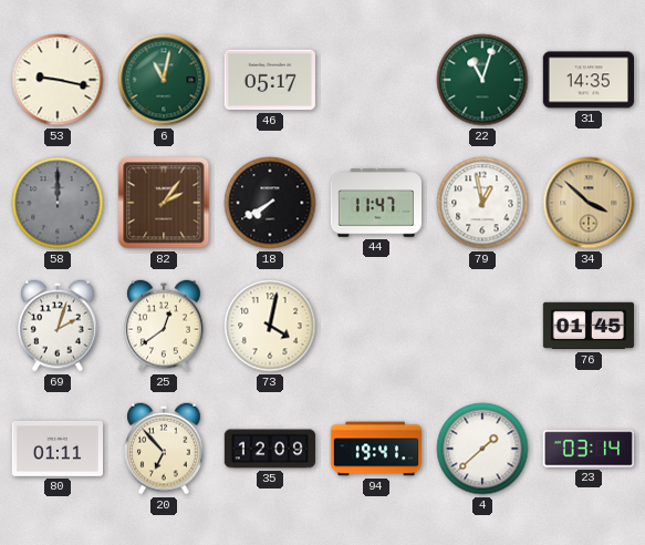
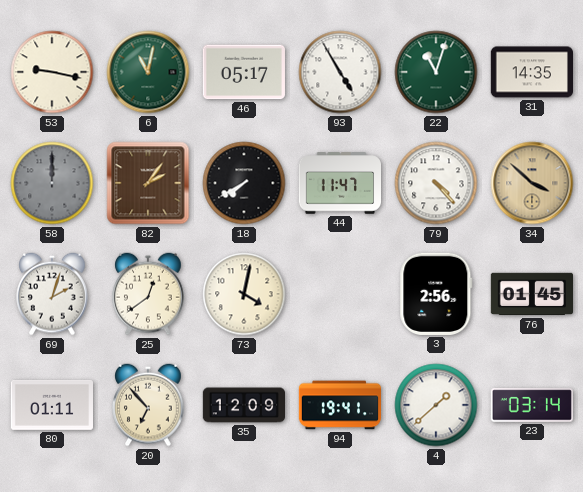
93: none -> 4:55 (340, 72)
79: 12:58 -> 4:23 (436, 183)
3: none -> 2:56 (436, 294)
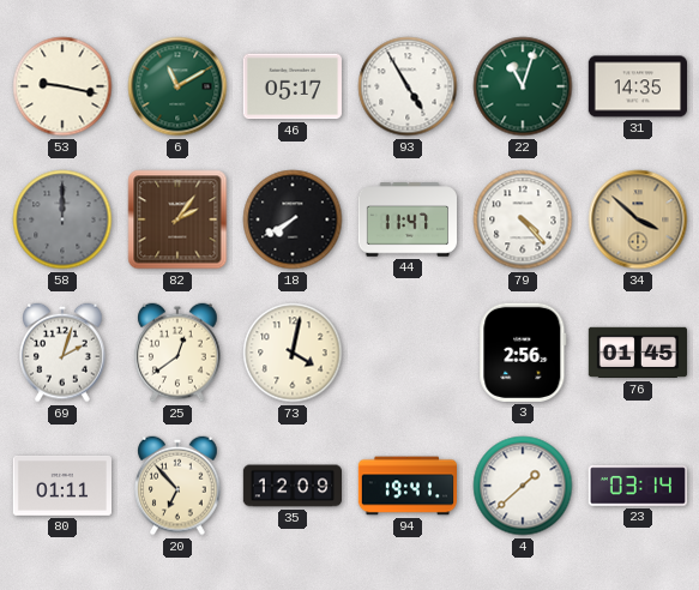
6: 11:02 -> 11:10 (177, 86)
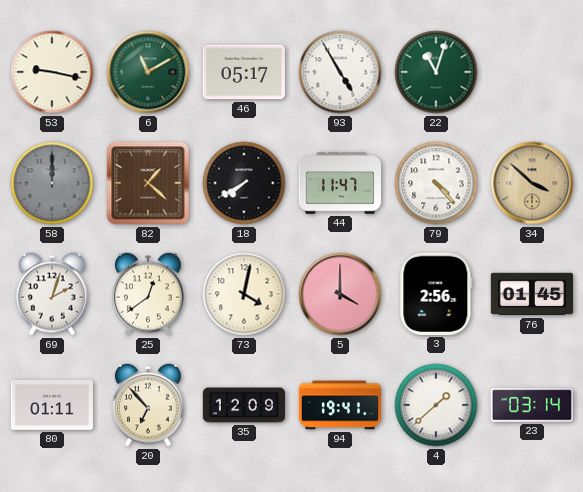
31: 14:35 -> none (637, 86)
82: 2:06 -> 1:22 (148, 183)
5: none -> 4:00 (340, 294)
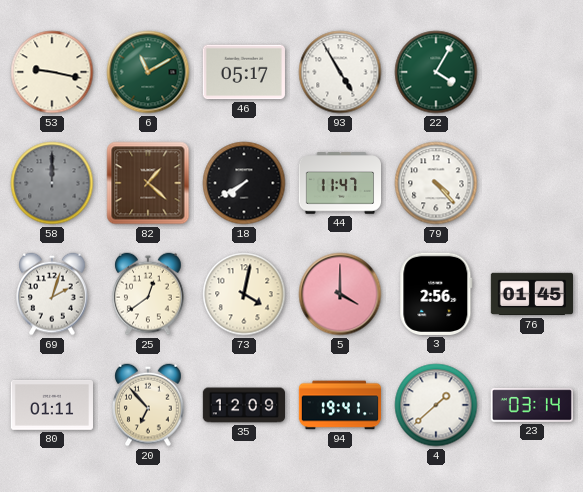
22: 11:03 -> 4:05 (436, 72)
34: 3:52 -> none (532, 183)
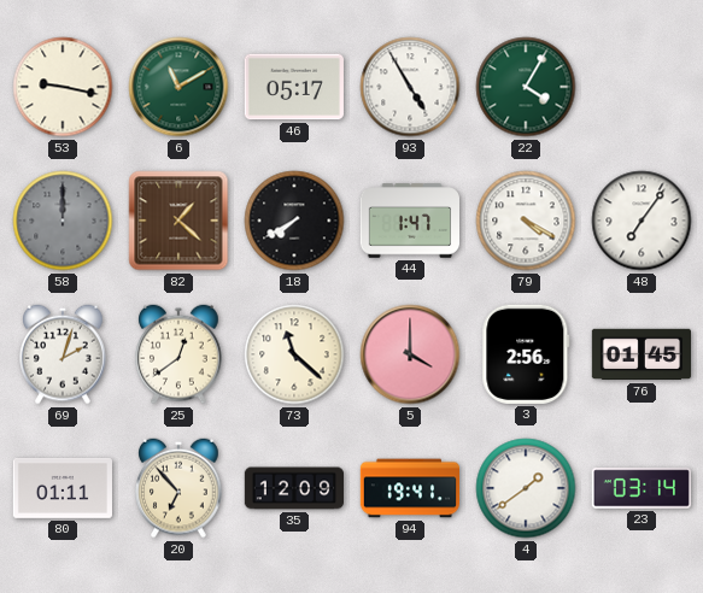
44: 11:47 -> 1:47 (409, 221)
79: 4:23 -> 4:20 (526, 221)
48: none -> 7:06 (642, 221)
73: 4:02 -> 11:22 (294, 354)
4: 1:38 -> 1:39 (526, 488)
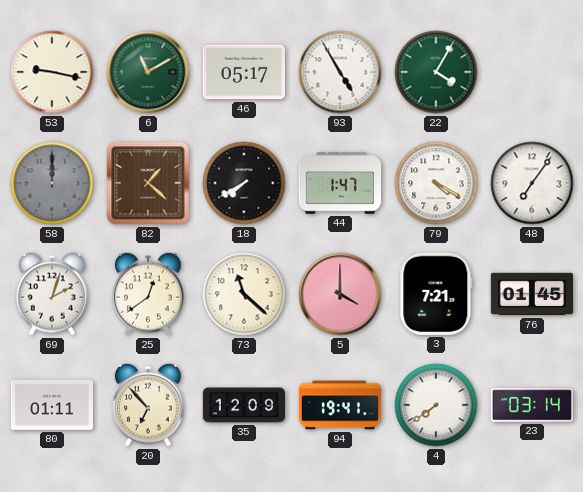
3: 2:56 -> 7:21 (436, 294)
4: 1:39 -> 7:39 (436, 405)
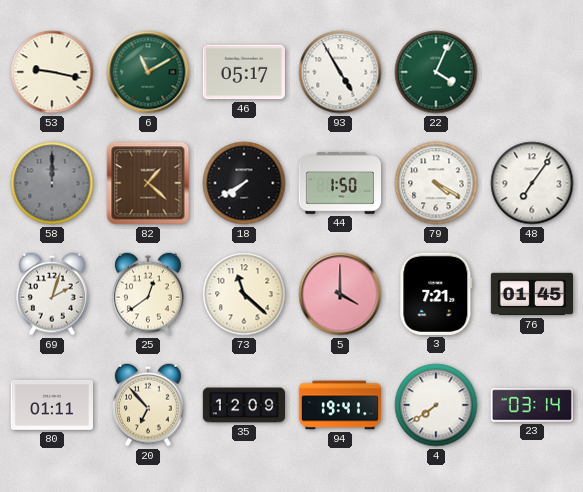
22: 4:05 -> 4:04 (436, 72)
44: 1:47 -> 1:50 (339, 183)
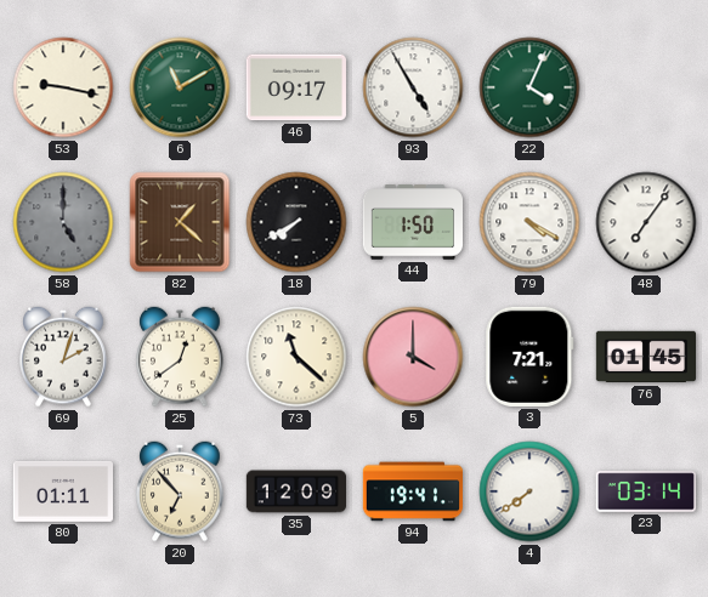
46: 05:17 -> 09:17 (296, 87)
58: 12:00 -> 5:00 (63, 222)
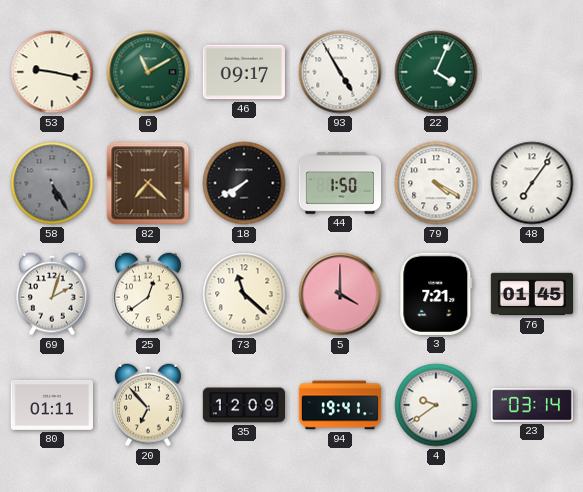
58: 5:00 -> 5:25 (52, 183)
82: 1:22 -> 7:22 (148, 183)
4: 7:39 -> 9:39 (436, 405)
